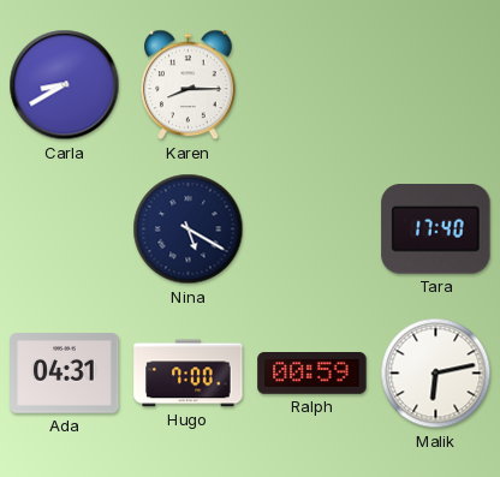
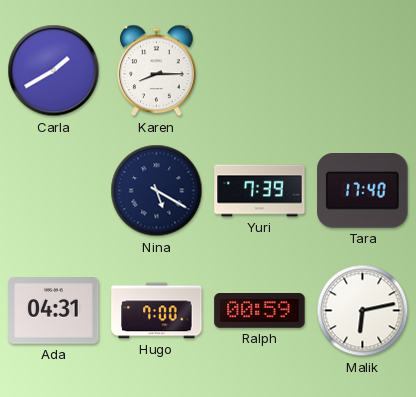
Carla: 8:40 -> 1:40 (54, 71)
Yuri: none -> 7:39 (260, 191)
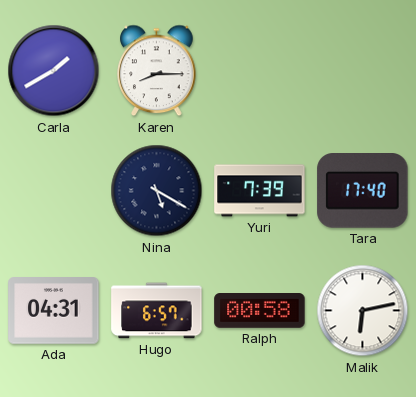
Hugo: 7:00 -> 6:57 (157, 311)
Ralph: 00:59 -> 00:58 (260, 311)
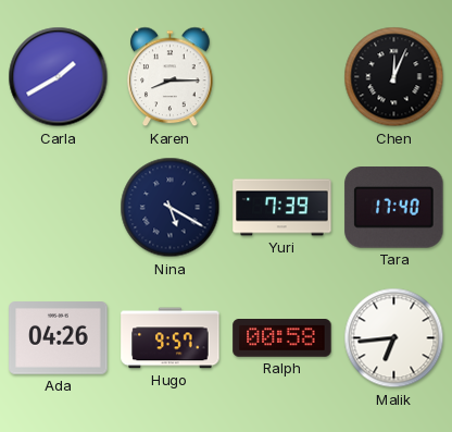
Chen: none -> 12:04 (394, 77)
Ada: 04:31 -> 04:26 (59, 338)
Hugo: 6:57 -> 9:57 (171, 338)
Malik: 6:13 -> 6:44 (394, 338)
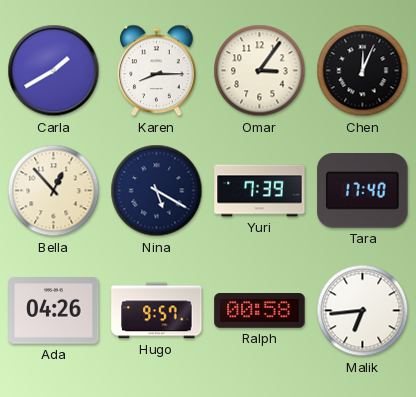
Omar: none -> 3:06 (260, 71)
Bella: none -> 12:53 (54, 191)
